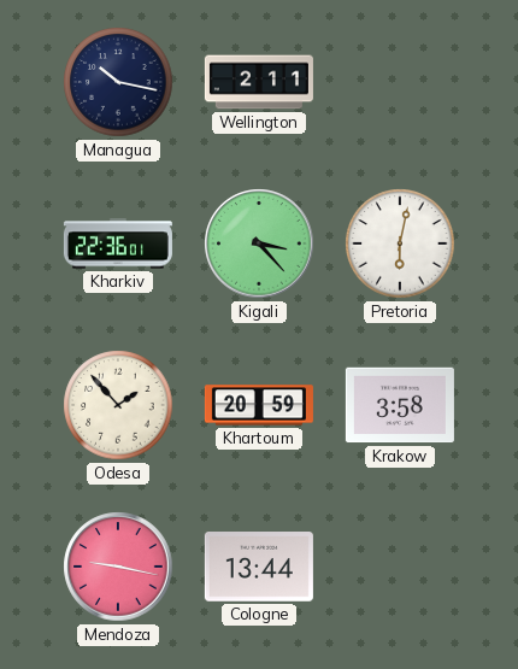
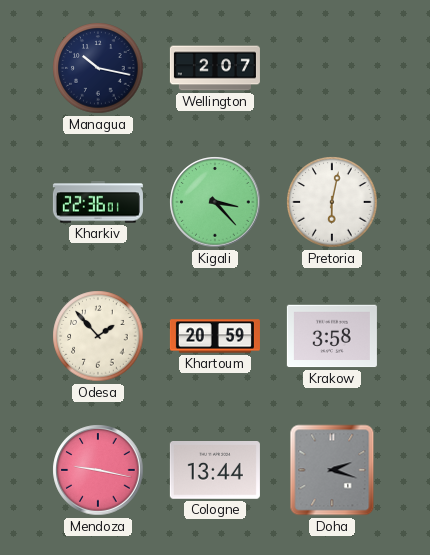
Wellington: 2:11 -> 2:07 (215, 68)
Doha: none -> 2:18 (332, 470)
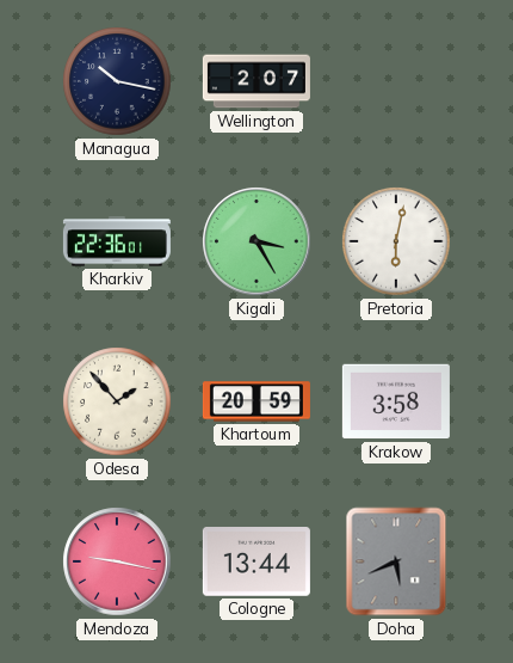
Kigali: 3:23 -> 3:25 (256, 241)
Doha: 2:18 -> 5:41 (396, 561)
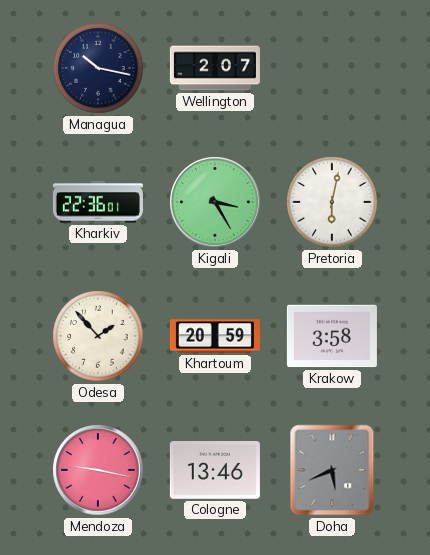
Cologne: 13:44 -> 13:46 (215, 471)
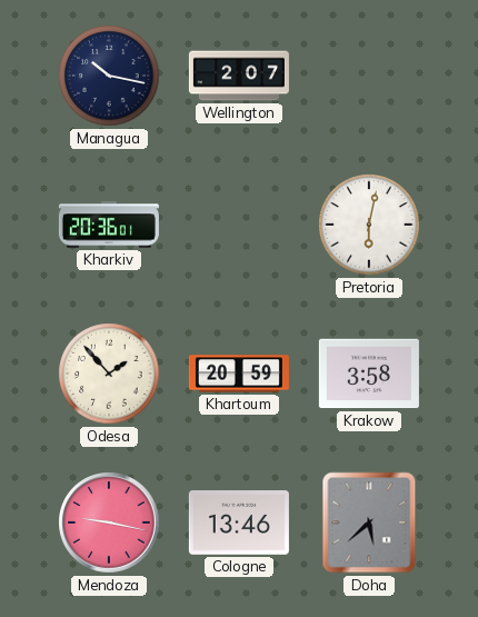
Kharkiv: 22:36 -> 20:36 (109, 225)
Kigali: 3:25 -> none (215, 202)
Doha: 5:41 -> 5:38 (369, 523)
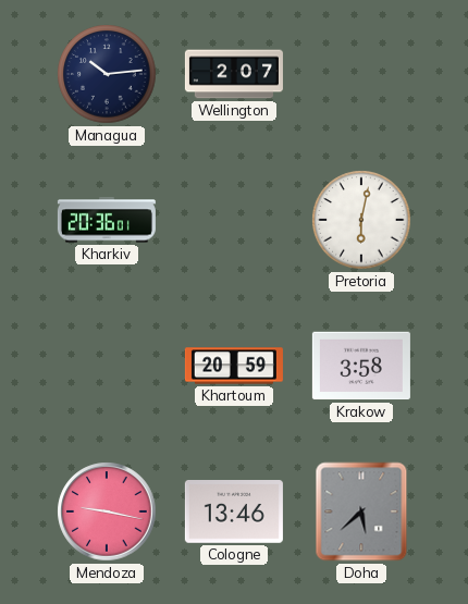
Managua: 10:17 -> 10:14 (107, 74)
Odesa: 1:53 -> none (109, 374)
